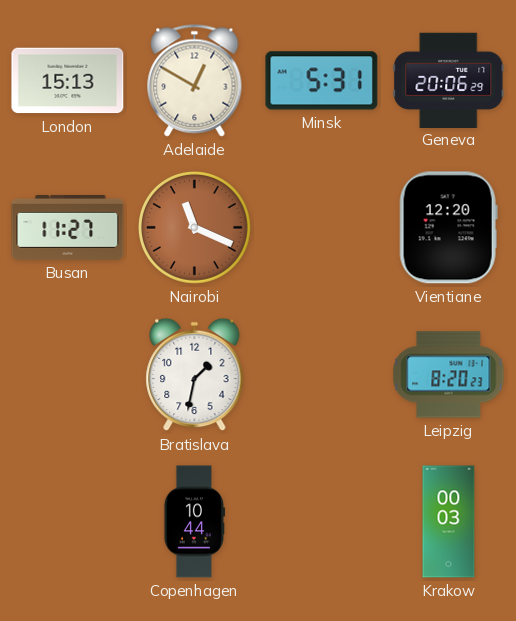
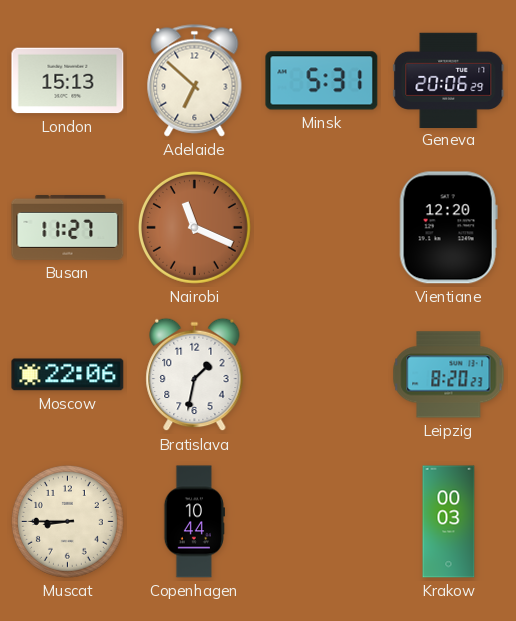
Adelaide: 12:50 -> 6:52 (195, 81)
Moscow: none -> 22:06 (68, 375)
Muscat: none -> 8:45 (67, 521)
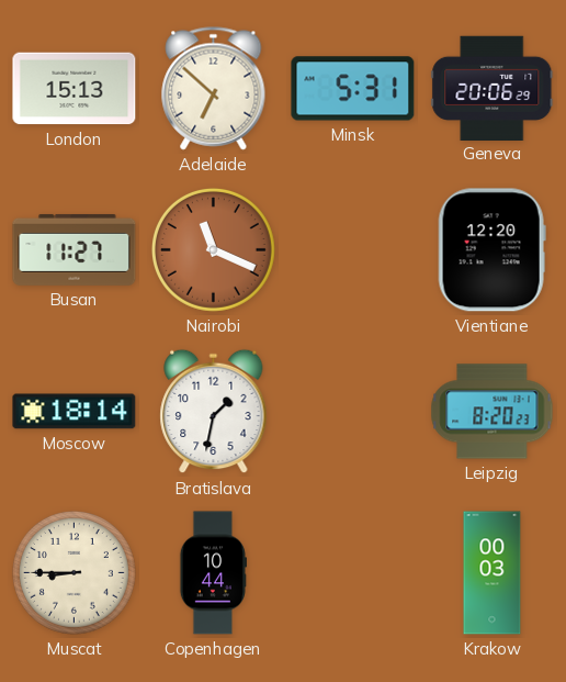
Moscow: 22:06 -> 18:14 (75, 412)
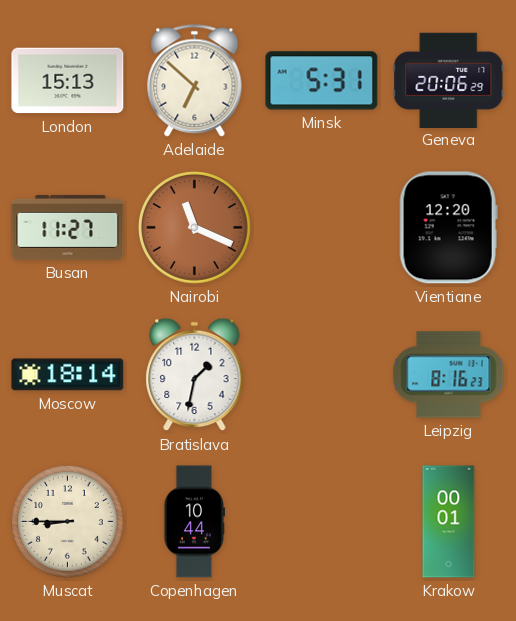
Leipzig: 8:20 -> 8:16 (449, 375)
Krakow: 00:03 -> 00:01 (449, 522)
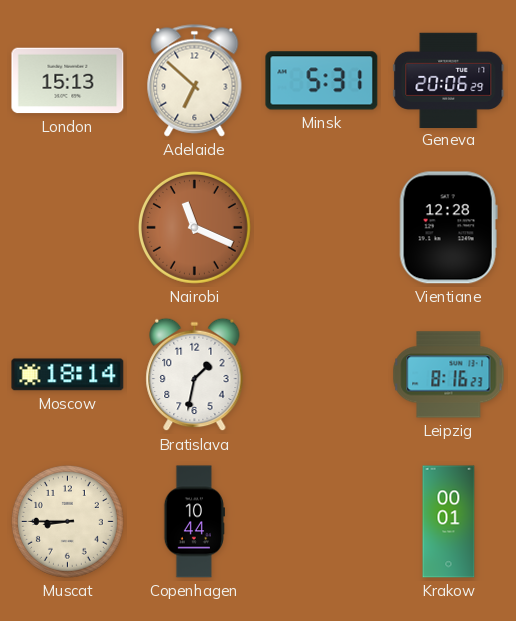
Busan: 11:27 -> none (68, 227)
Vientiane: 12:20 -> 12:28 (448, 228)
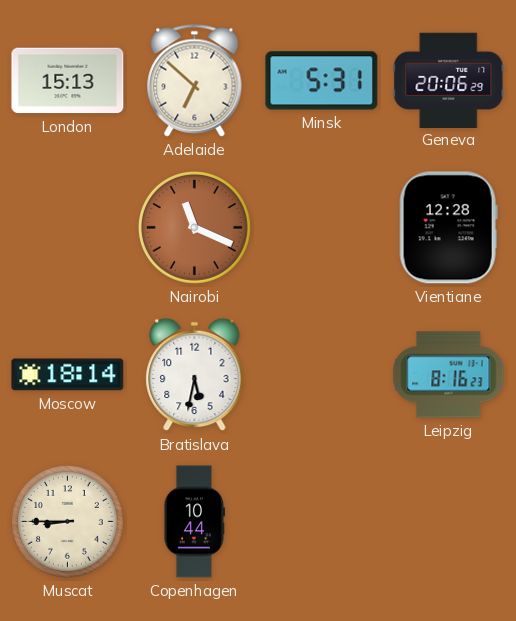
Bratislava: 1:32 -> 5:32 (195, 375)
Krakow: 00:01 -> none (449, 522)
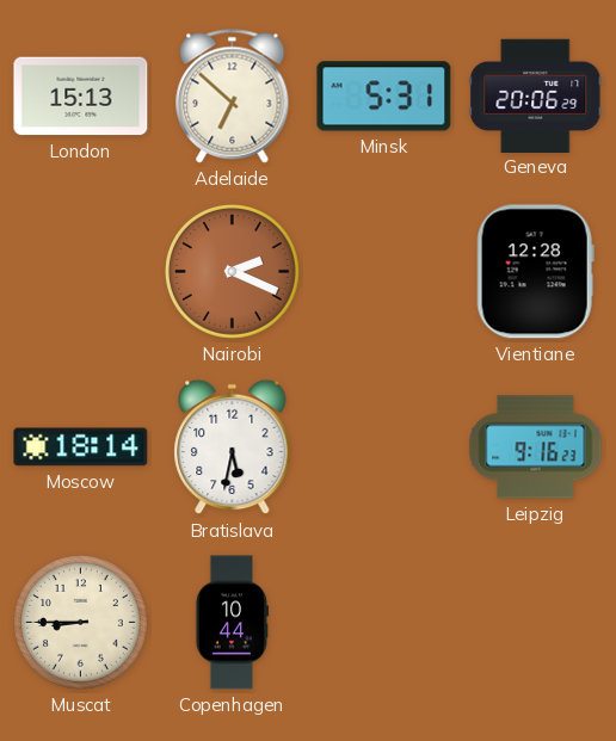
Nairobi: 11:19 -> 2:19 (232, 271)
Leipzig: 8:16 -> 9:16 (536, 447)
